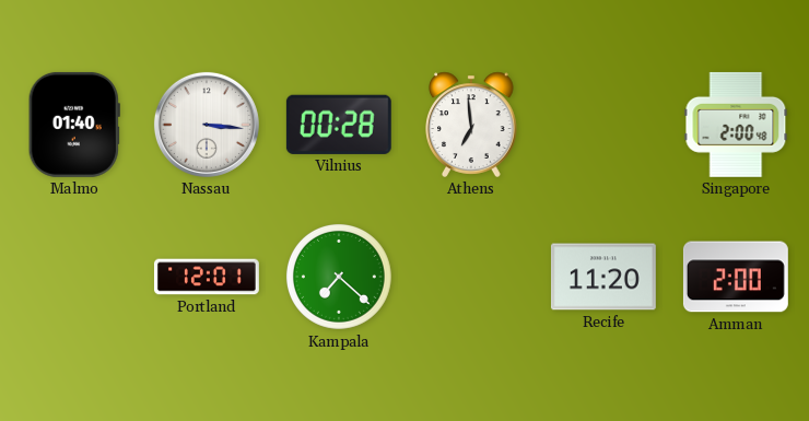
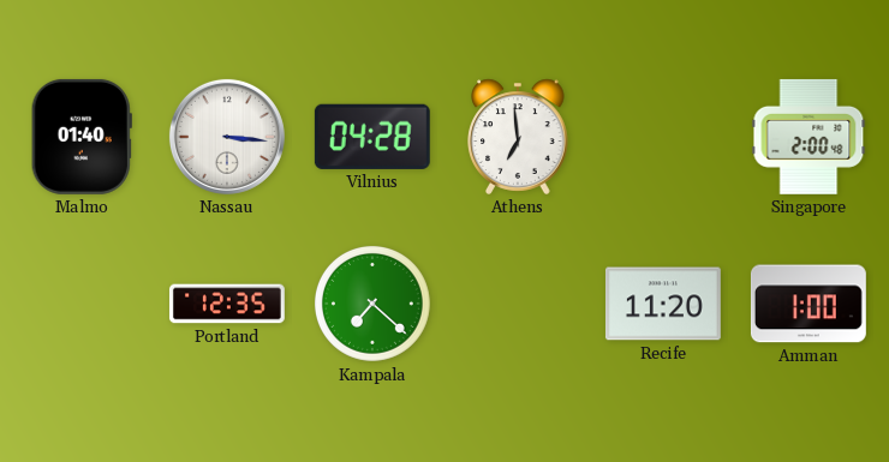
Vilnius: 00:28 -> 04:28 (372, 137)
Portland: 12:01 -> 12:35 (227, 304)
Amman: 2:00 -> 1:00 (809, 304)
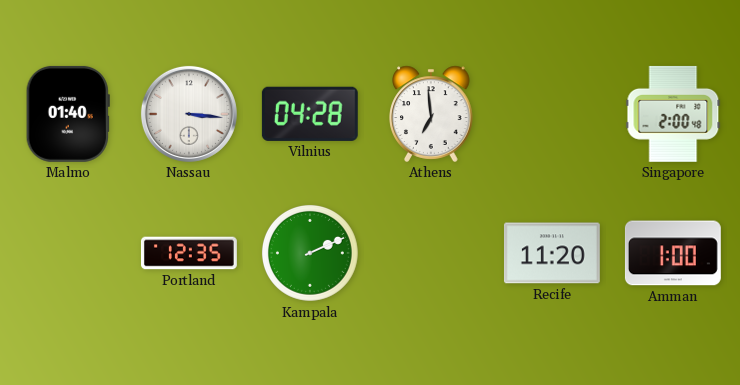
Kampala: 7:22 -> 2:11 (310, 253)
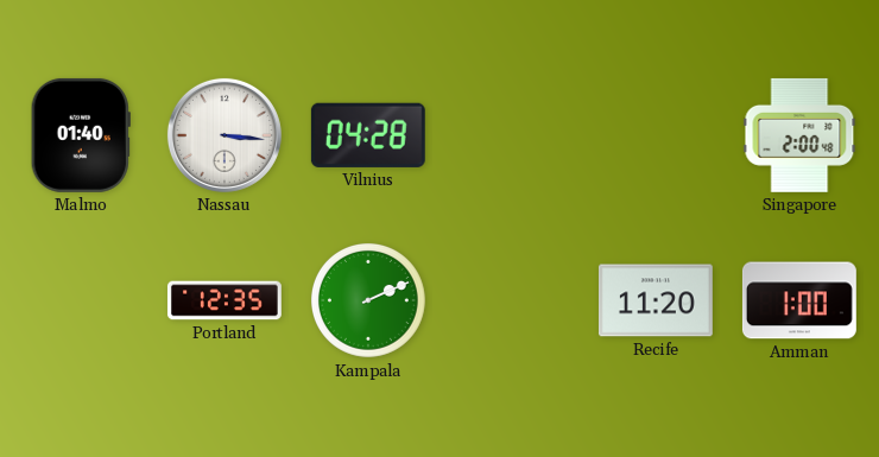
Athens: 6:59 -> none (431, 114)
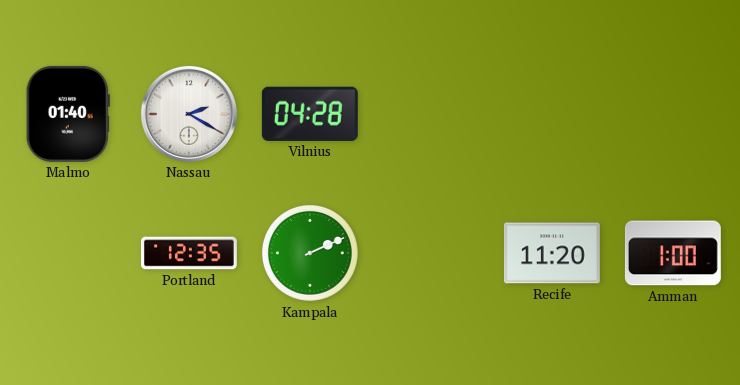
Nassau: 3:16 -> 2:20 (189, 114)
Singapore: 2:00 -> none (799, 135)
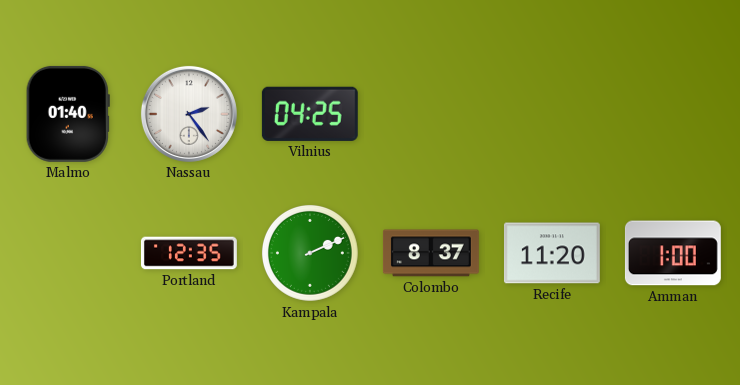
Nassau: 2:20 -> 2:24 (189, 114)
Vilnius: 04:28 -> 04:25 (310, 114)
Colombo: none -> 8:37 (431, 253)
